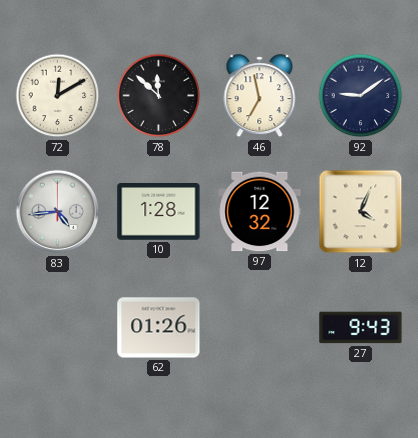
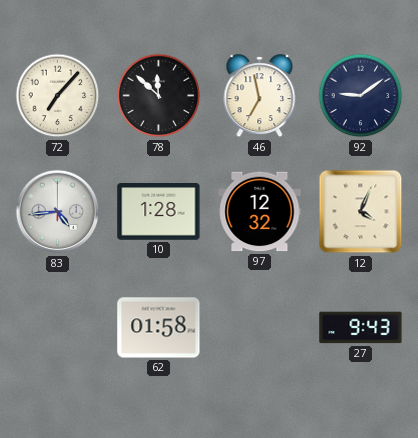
72: 12:10 -> 7:07 (58, 96)
62: 01:26 -> 01:58 (159, 328)
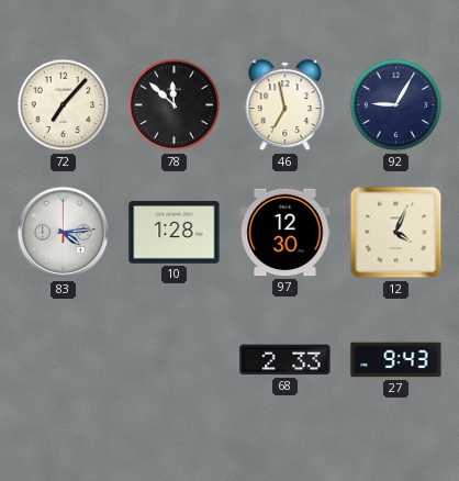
92: 9:09 -> 9:05 (396, 105)
83: 4:44 -> 4:14 (64, 233)
97: 12:32 -> 12:30 (286, 233)
62: 01:58 -> none (159, 328)
68: none -> 2:33 (286, 360)
